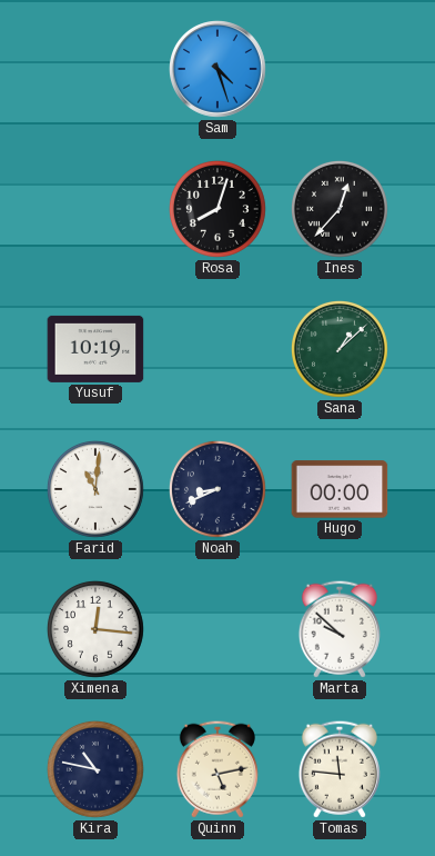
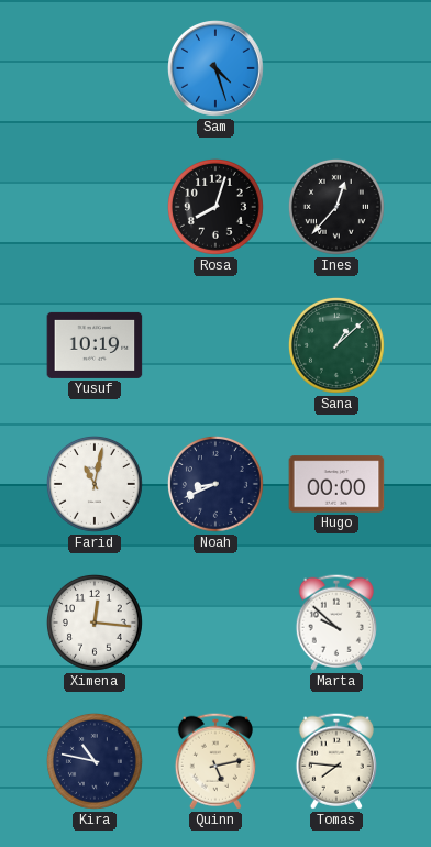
Farid: 11:01 -> 11:02 (95, 484)
Tomas: 11:46 -> 7:46 (336, 761)
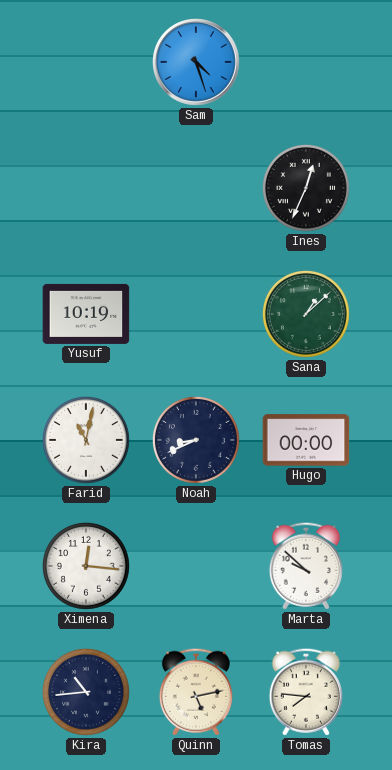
Rosa: 8:03 -> none (215, 207)
Ines: 12:37 -> 12:34 (306, 188)
Kira: 10:47 -> 10:44 (86, 692)
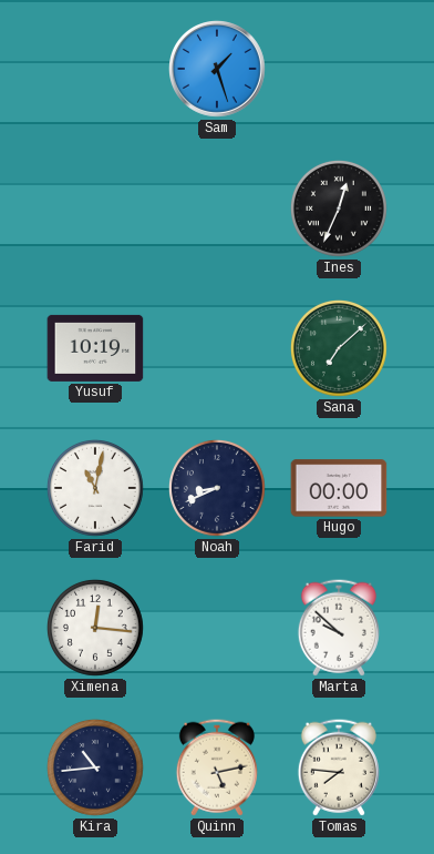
Sam: 4:27 -> 1:27 (218, 70)
Sana: 1:08 -> 7:08 (339, 348)
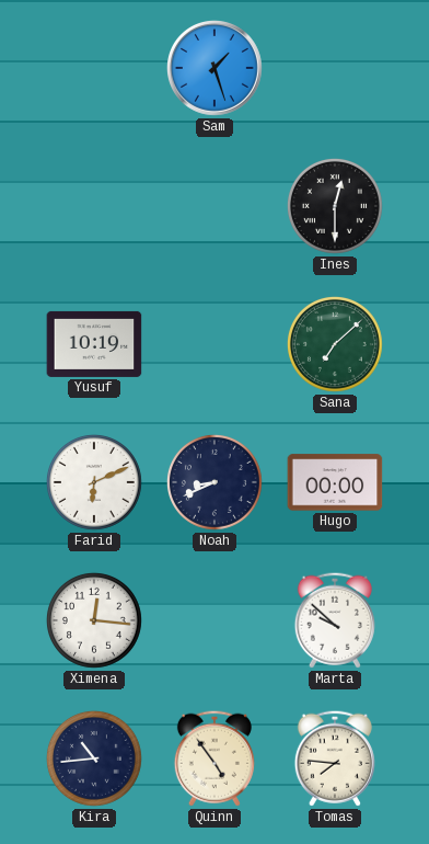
Ines: 12:34 -> 12:30 (335, 206)
Farid: 11:02 -> 6:11 (94, 482)
Quinn: 5:13 -> 4:54 (215, 759)
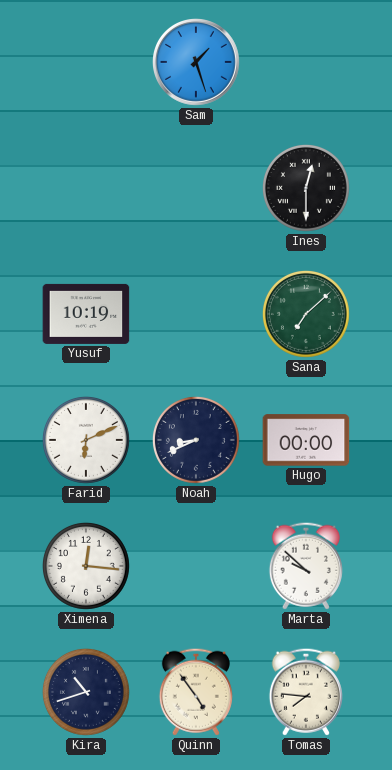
Kira: 10:44 -> 10:42 (86, 692)
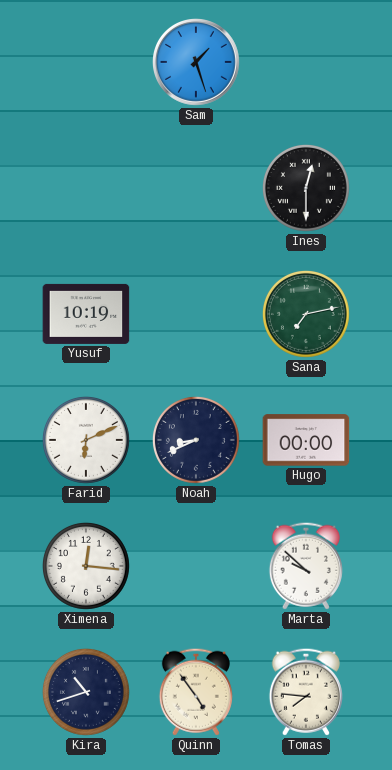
Sana: 7:08 -> 7:13 (306, 314)
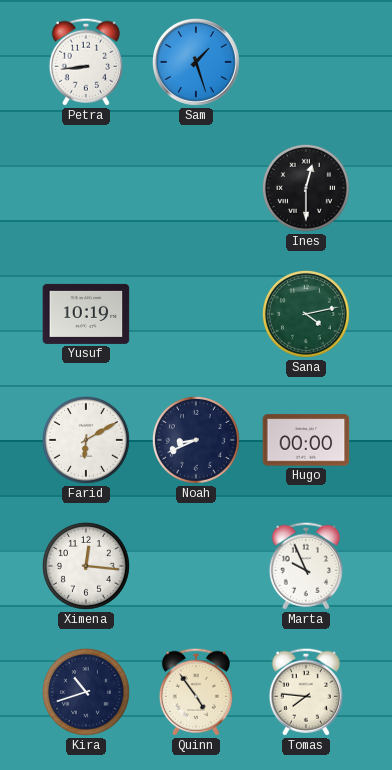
Petra: none -> 8:44 (86, 62)
Sana: 7:13 -> 4:13 (306, 314)
Farid: 6:11 -> 6:10 (86, 440)
Marta: 9:52 -> 9:56 (306, 566)
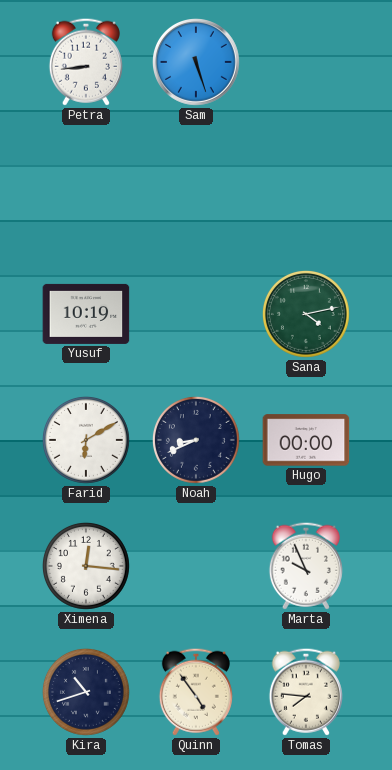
Sam: 1:27 -> 5:27 (197, 63)
Ines: 12:30 -> none (306, 188)
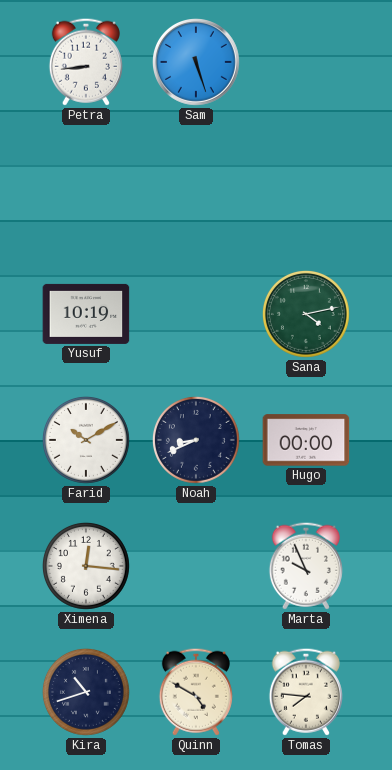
Farid: 6:10 -> 10:10 (86, 440)
Quinn: 4:54 -> 4:50 (196, 692)
